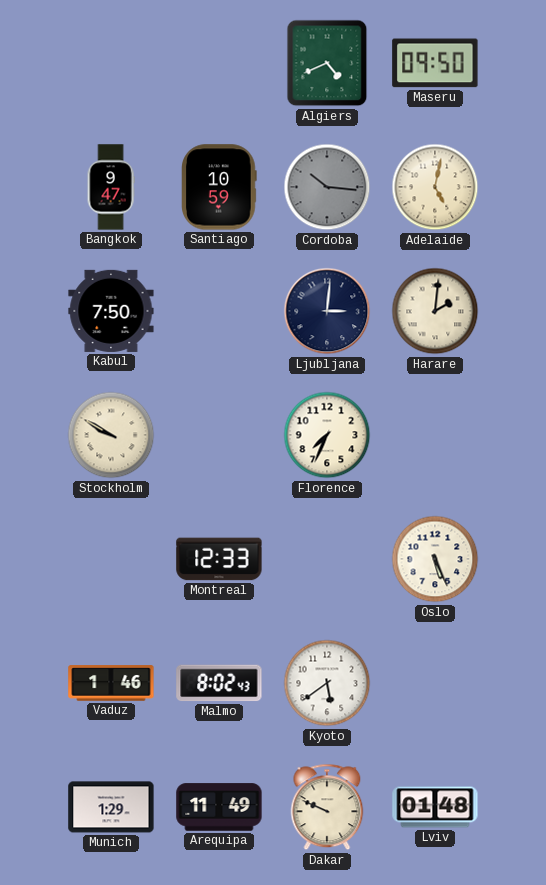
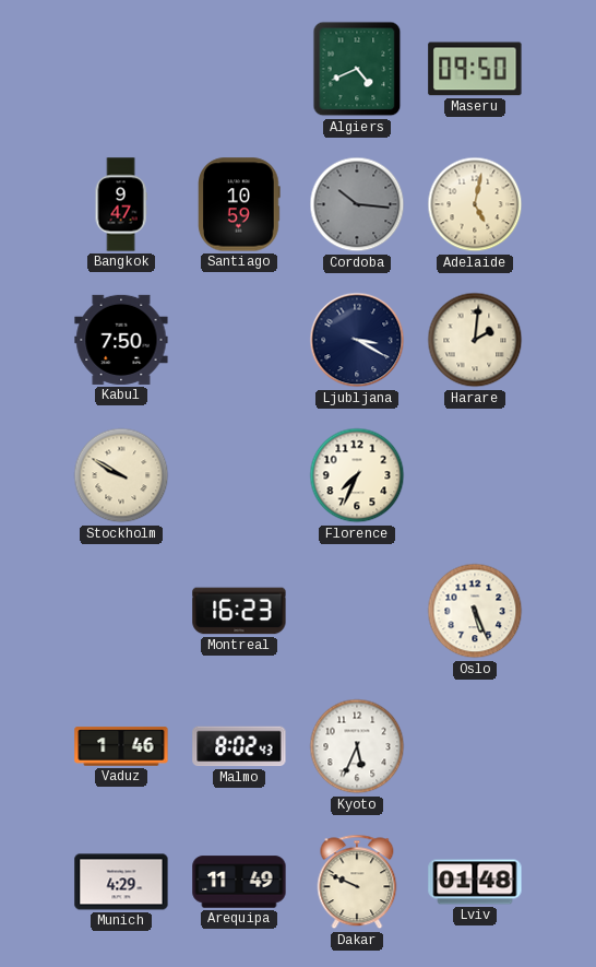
Ljubljana: 3:01 -> 3:20 (357, 340)
Montreal: 12:33 -> 16:23 (239, 611)
Kyoto: 5:39 -> 5:34 (357, 746)
Munich: 1:29 -> 4:29 (121, 882)
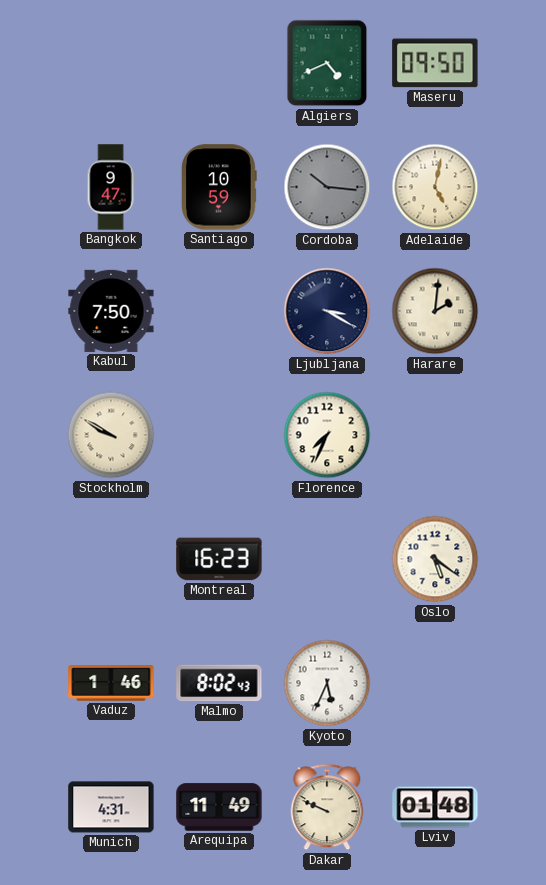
Oslo: 5:26 -> 5:21 (435, 559)
Munich: 4:29 -> 4:31 (111, 807)
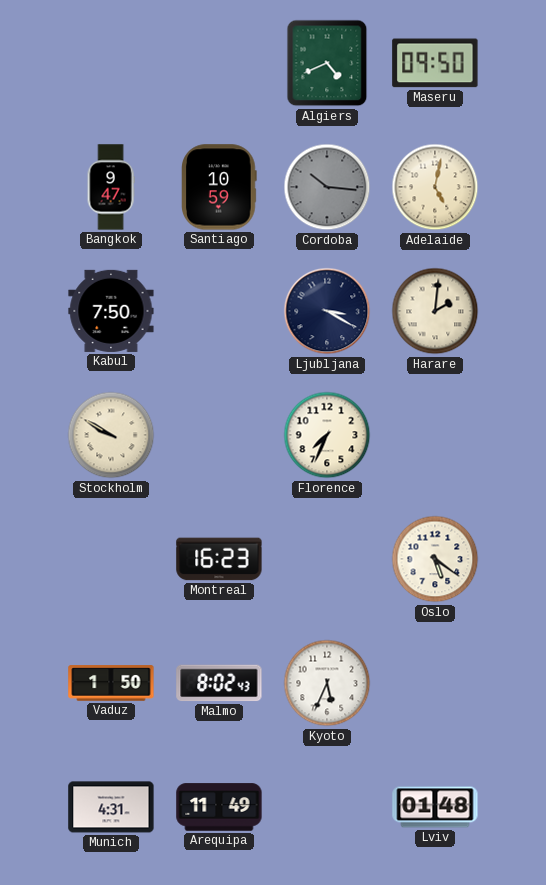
Vaduz: 1:46 -> 1:50 (111, 683)
Dakar: 9:49 -> none (327, 807)
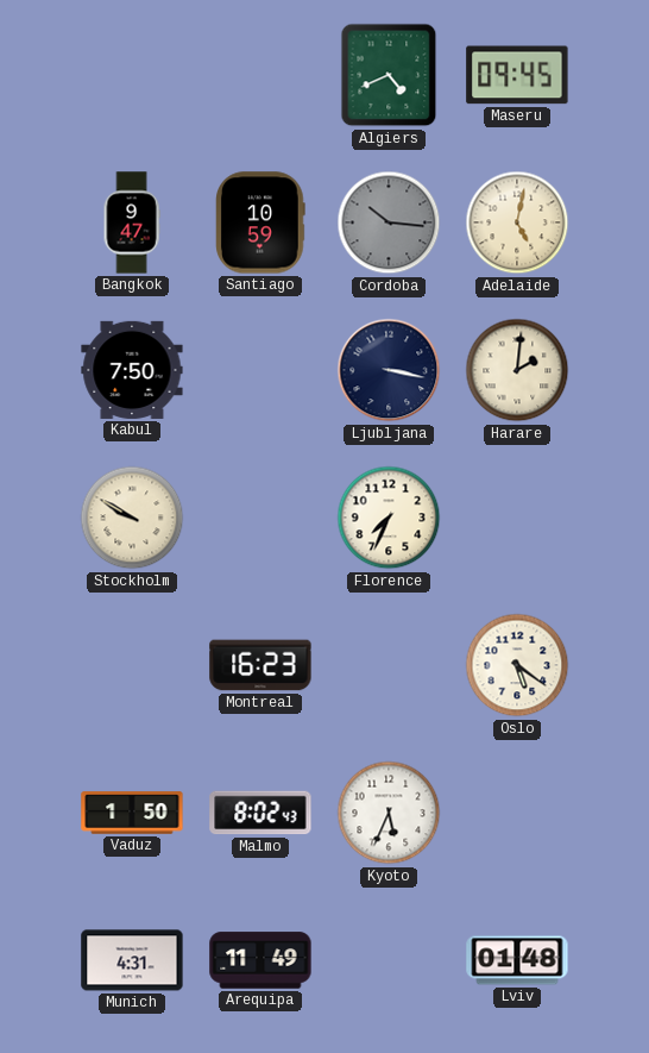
Maseru: 09:50 -> 09:45 (517, 75)
Ljubljana: 3:20 -> 3:17 (389, 370)
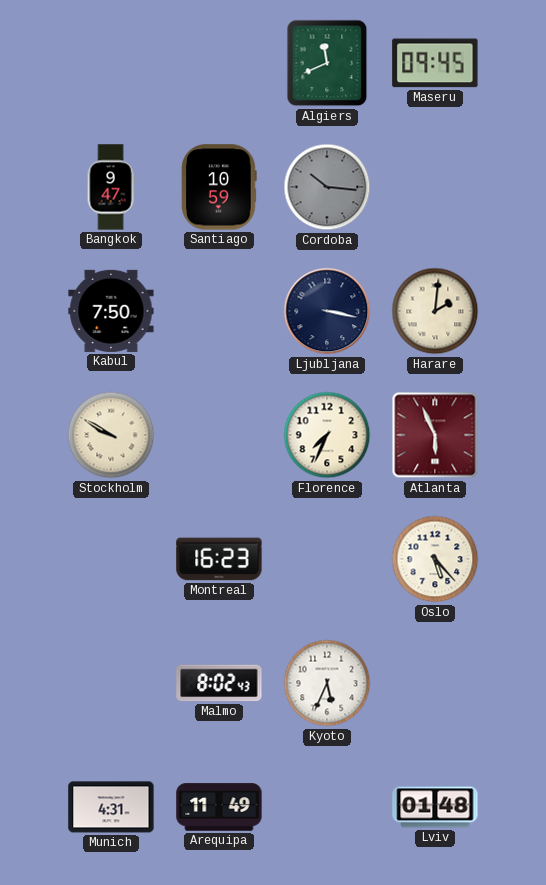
Algiers: 4:41 -> 11:41 (327, 63)
Adelaide: 5:02 -> none (517, 222)
Atlanta: none -> 5:56 (435, 435)
Oslo: 5:21 -> 5:23 (435, 559)
Vaduz: 1:50 -> none (132, 813)
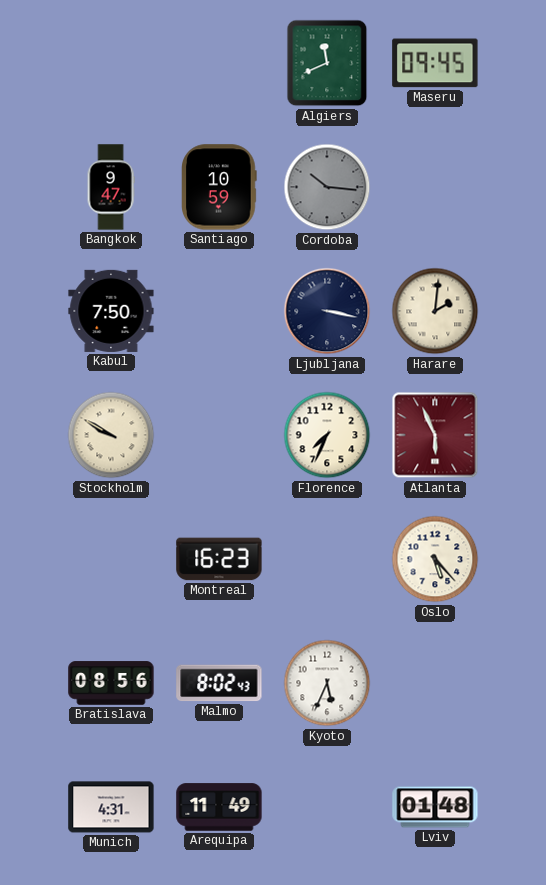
Bratislava: none -> 08:56 (111, 683)
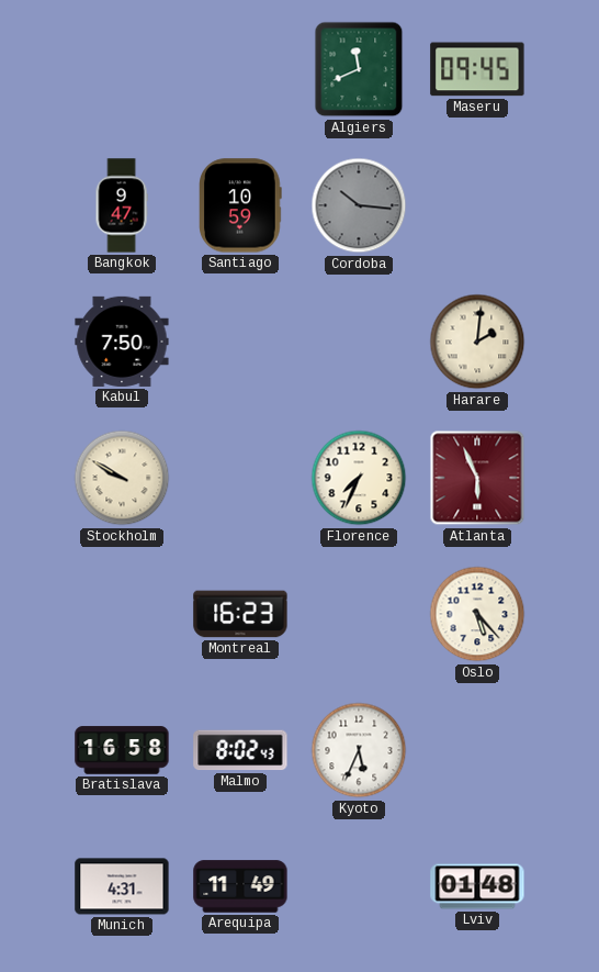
Ljubljana: 3:17 -> none (327, 311)
Bratislava: 08:56 -> 16:58 (122, 750)
